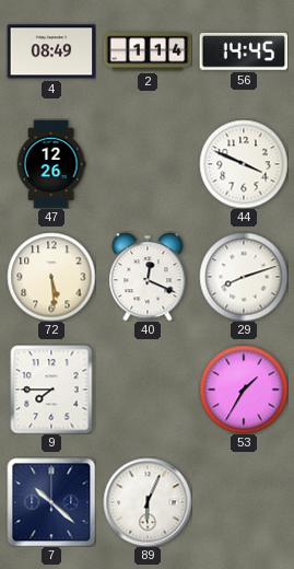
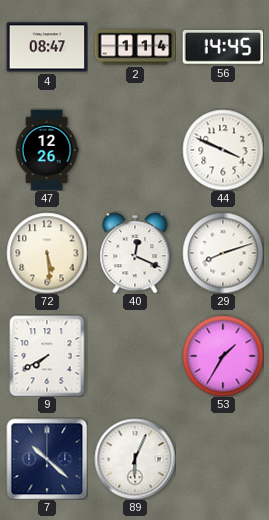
4: 08:49 -> 08:47 (47, 47)
9: 7:45 -> 7:40 (47, 356)
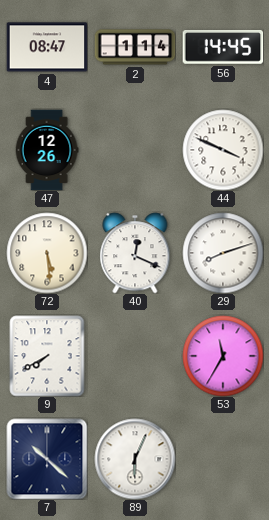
53: 1:35 -> 11:35 (223, 356)
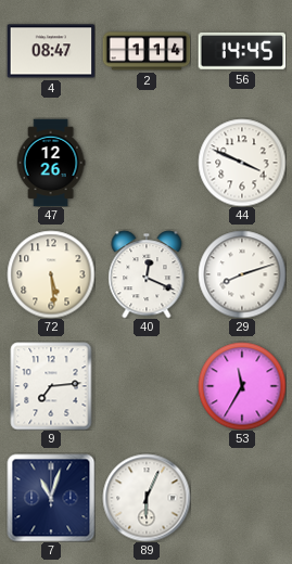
9: 7:40 -> 7:14 (51, 386)
7: 10:22 -> 11:03 (51, 498)
